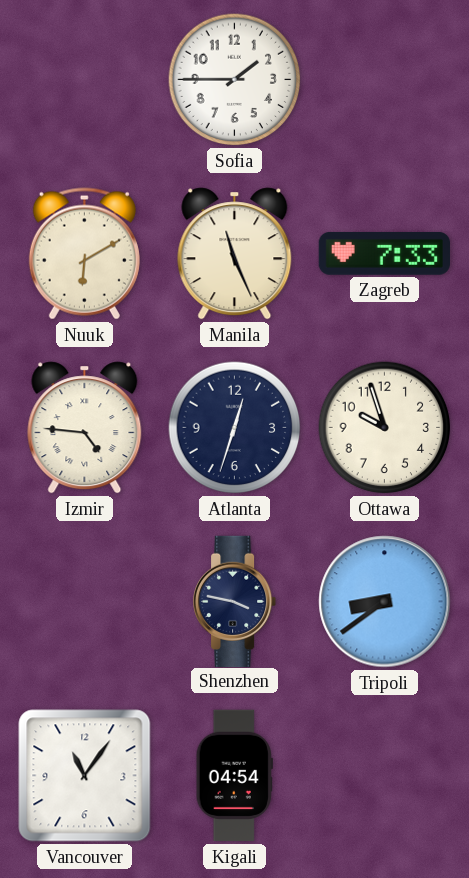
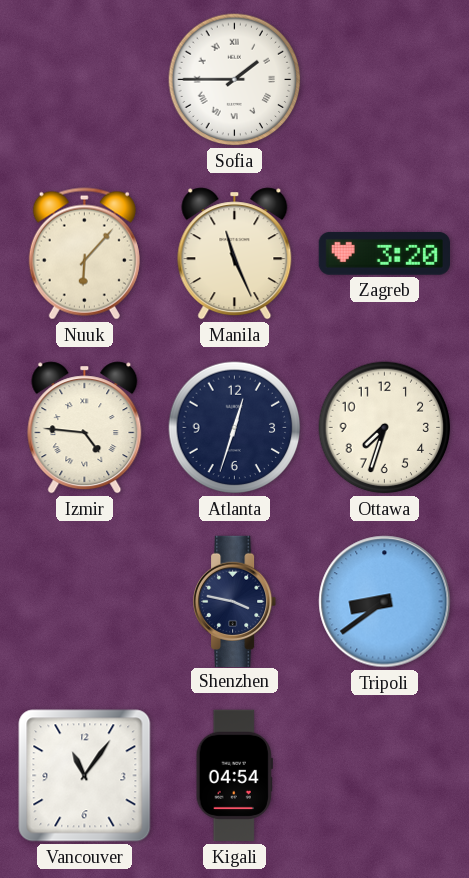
Sofia numerals: Arabic -> Roman (235, 80)
Nuuk: 6:10 -> 6:07 (84, 254)
Zagreb: 7:33 -> 3:20 (384, 253)
Ottawa: 9:57 -> 7:33 (385, 428)
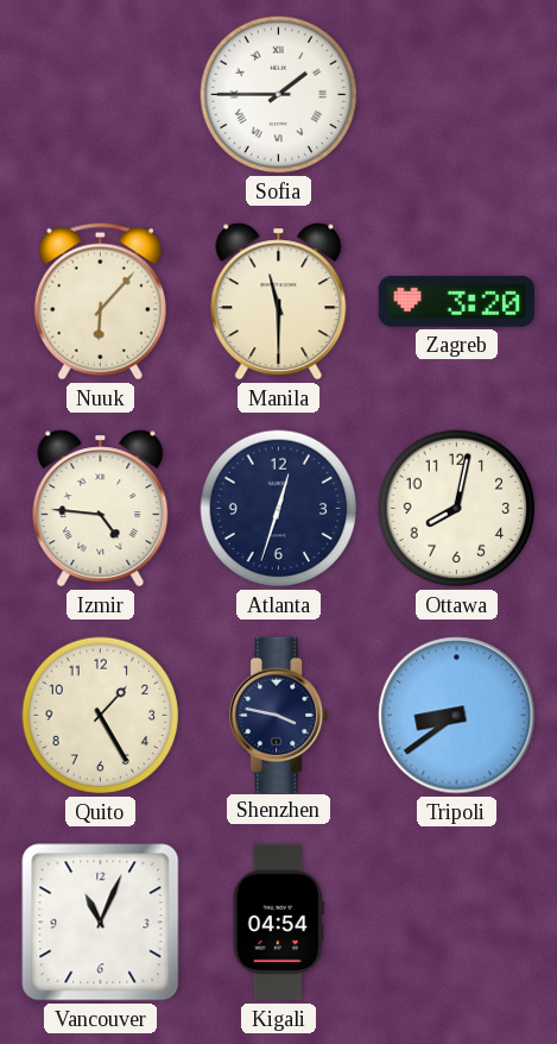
Manila: 11:26 -> 11:30 (279, 302)
Ottawa: 7:33 -> 8:02 (457, 509)
Quito: none -> 1:25 (101, 716)
Vancouver: 11:06 -> 11:04 (101, 923)
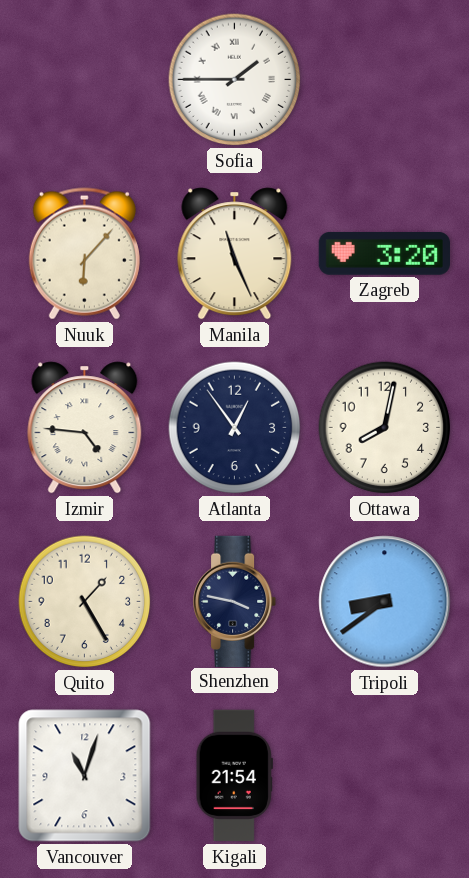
Manila: 11:30 -> 11:26 (235, 254)
Atlanta: 12:33 -> 12:54 (235, 428)
Vancouver: 11:04 -> 11:03 (85, 776)
Kigali: 04:54 -> 21:54 (234, 776)
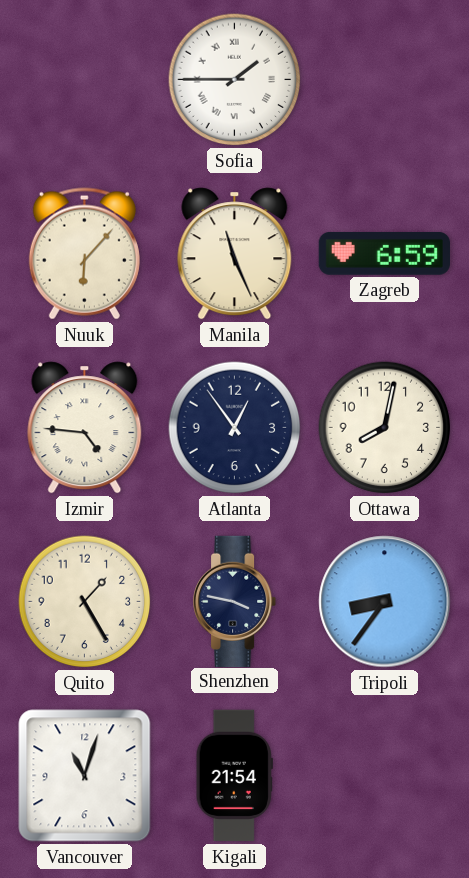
Zagreb: 3:20 -> 6:59 (384, 253)
Tripoli: 8:39 -> 8:36 (385, 602)
